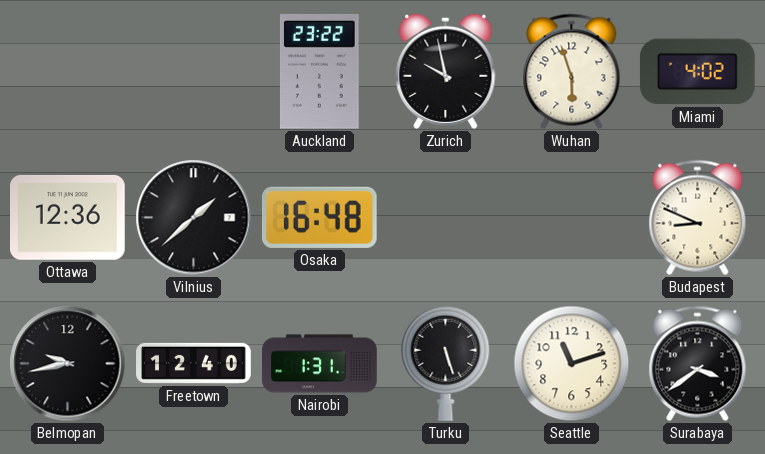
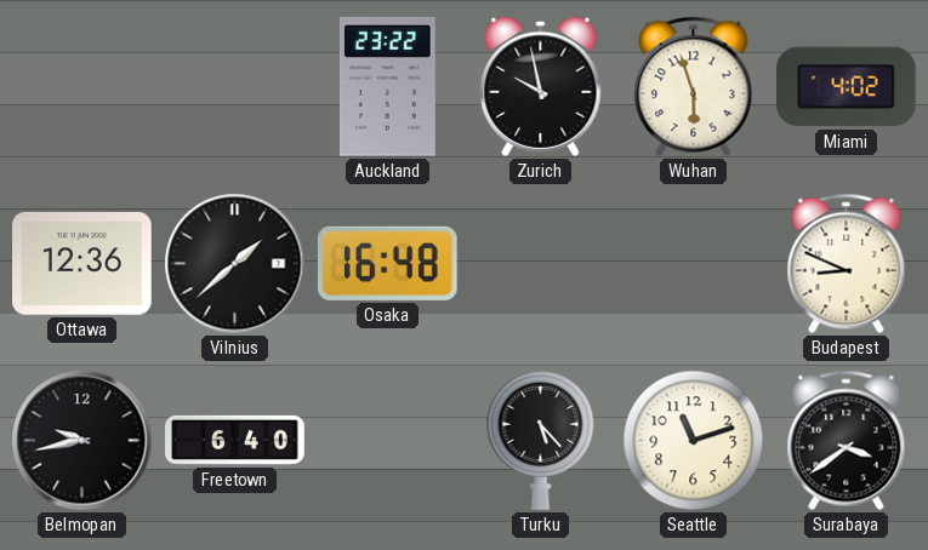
Freetown: 12:40 -> 6:40 (235, 440)
Nairobi: 1:31 -> none (320, 364)
Turku: 5:27 -> 5:23 (541, 440)
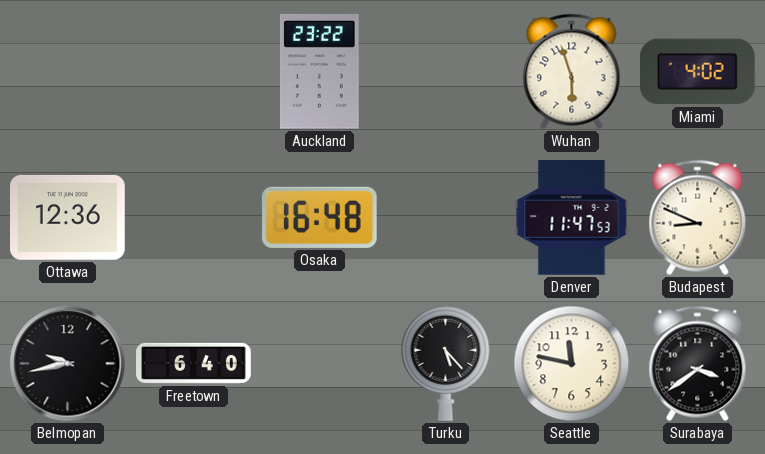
Zurich: 9:58 -> none (541, 86)
Vilnius: 1:38 -> none (235, 264)
Denver: none -> 11:47 (572, 218)
Seattle: 11:12 -> 11:47 (572, 364)
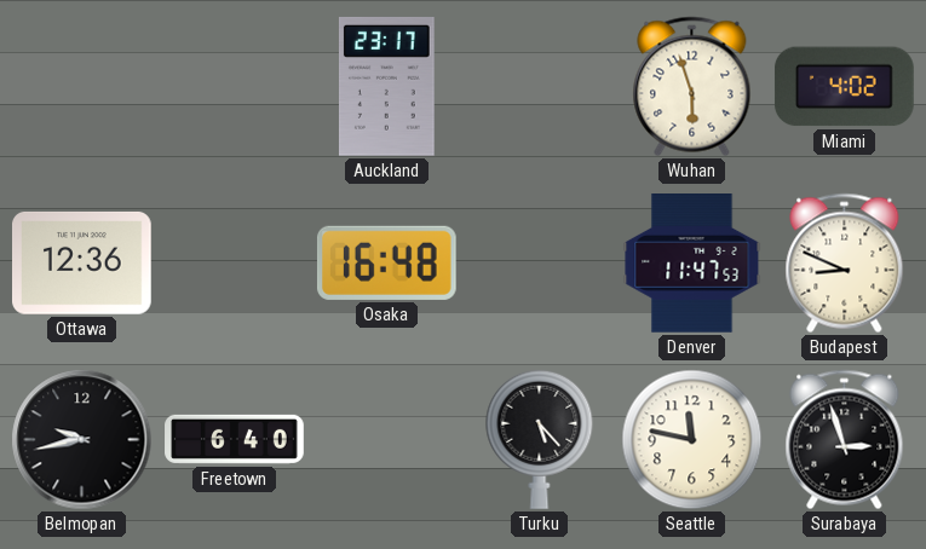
Auckland: 23:22 -> 23:17 (386, 86)
Surabaya: 3:39 -> 2:57 (845, 440)
